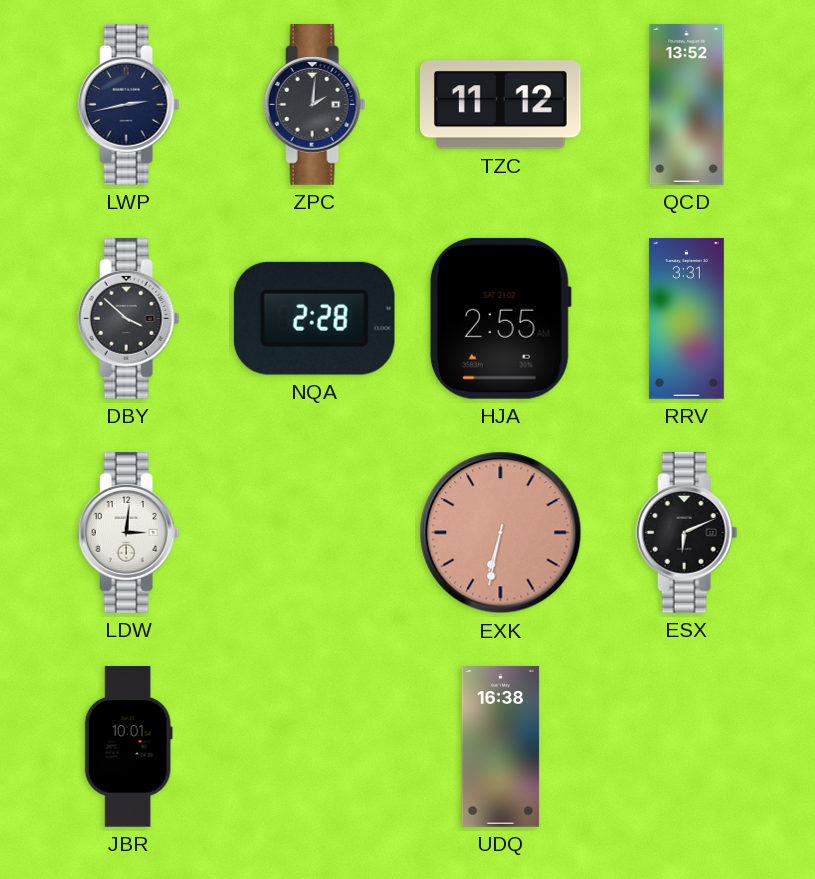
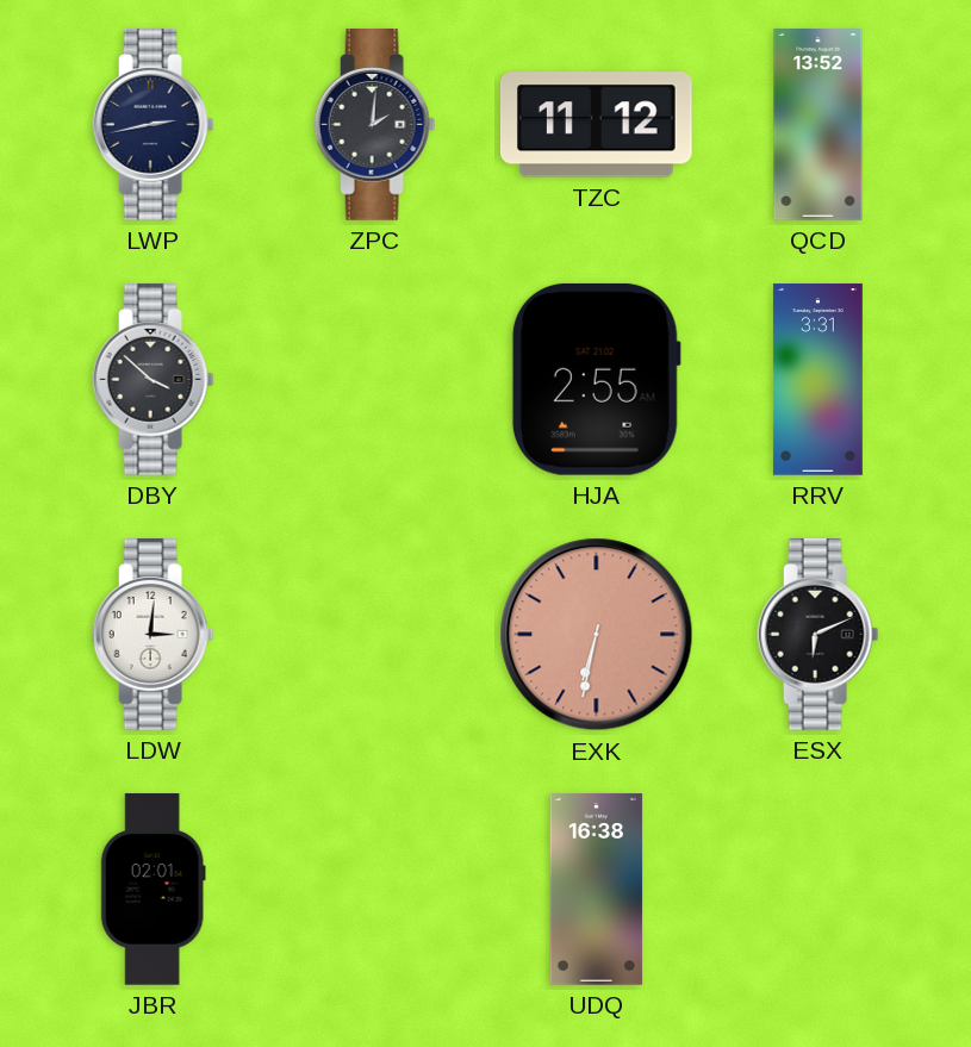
NQA: 2:28 -> none (314, 318)
JBR: 10:01 -> 02:01 (153, 890)
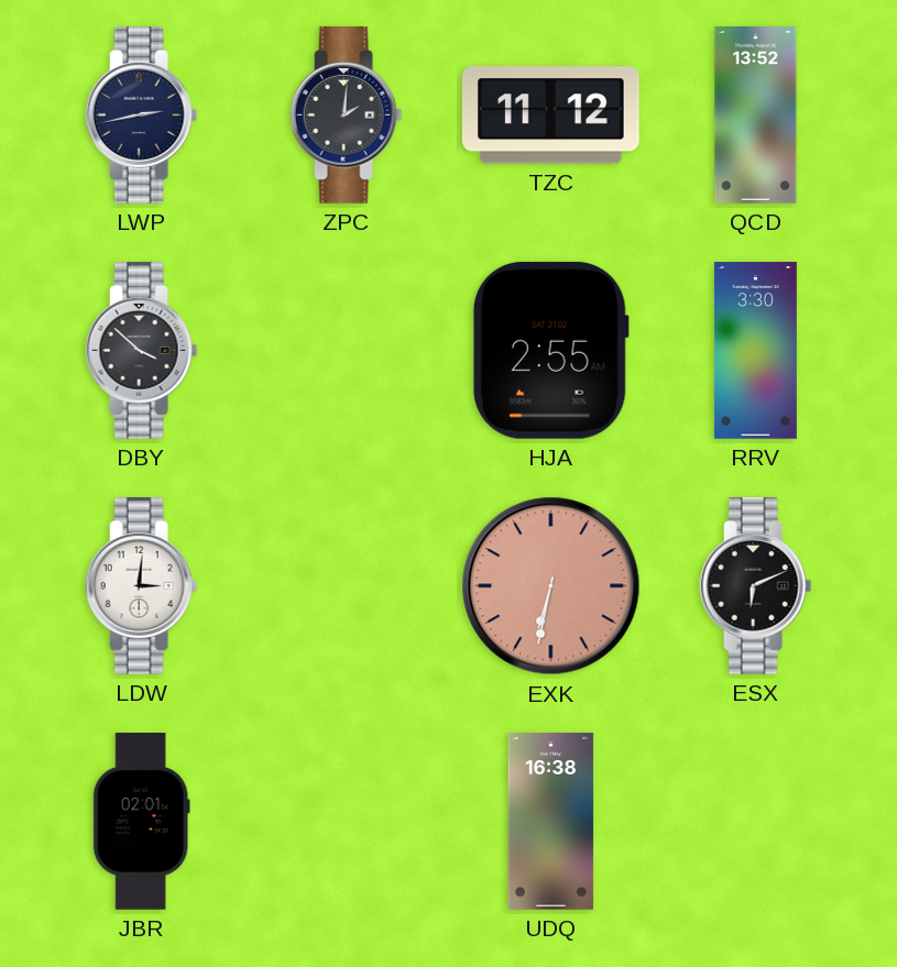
RRV: 3:31 -> 3:30 (755, 351)
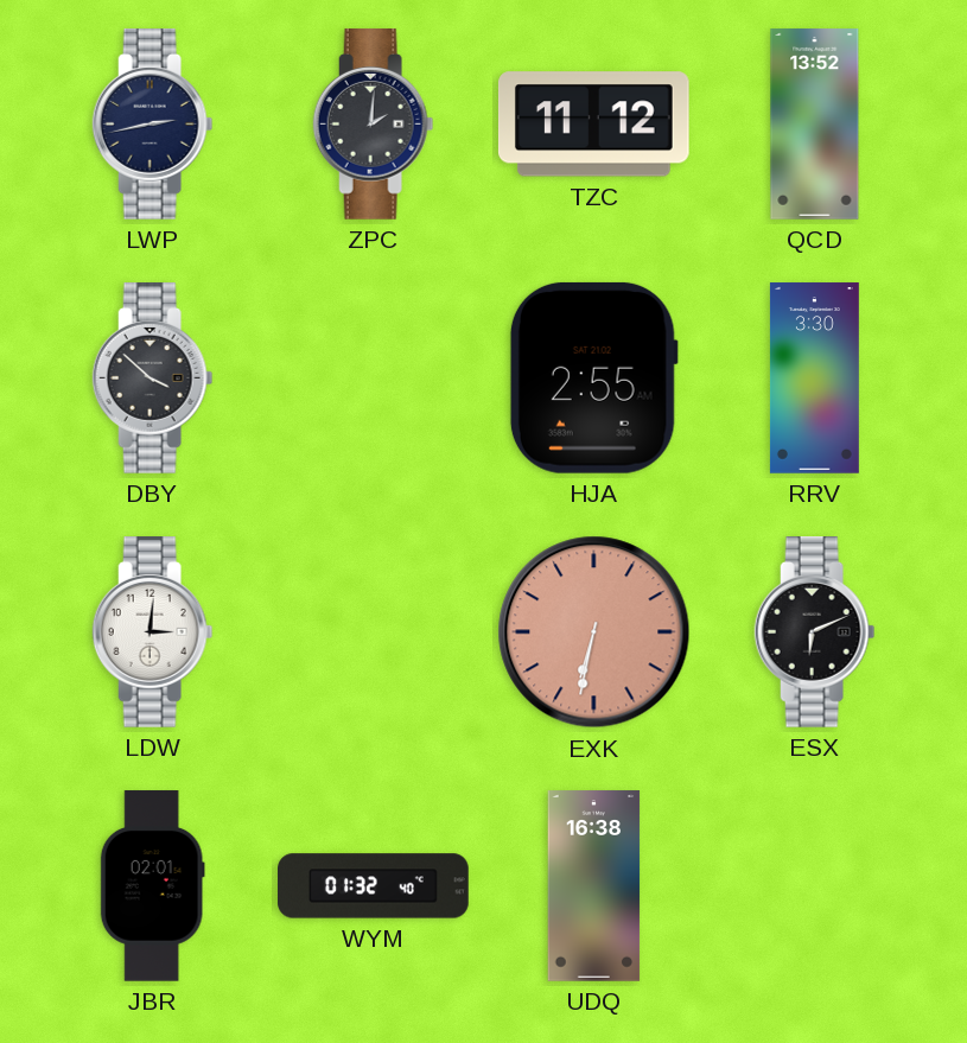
WYM: none -> 01:32 (374, 886)
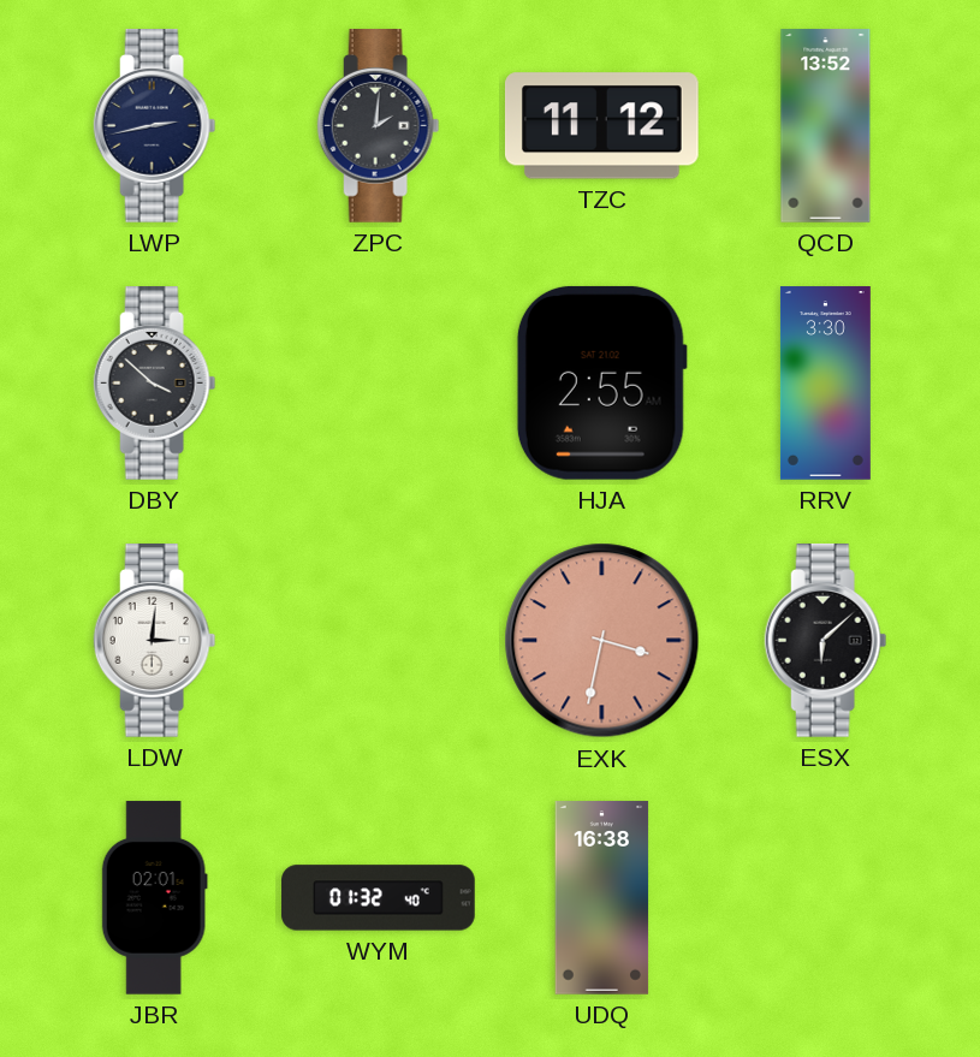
EXK: 6:32 -> 3:32 (602, 641)
ESX: 6:11 -> 6:08 (826, 641)
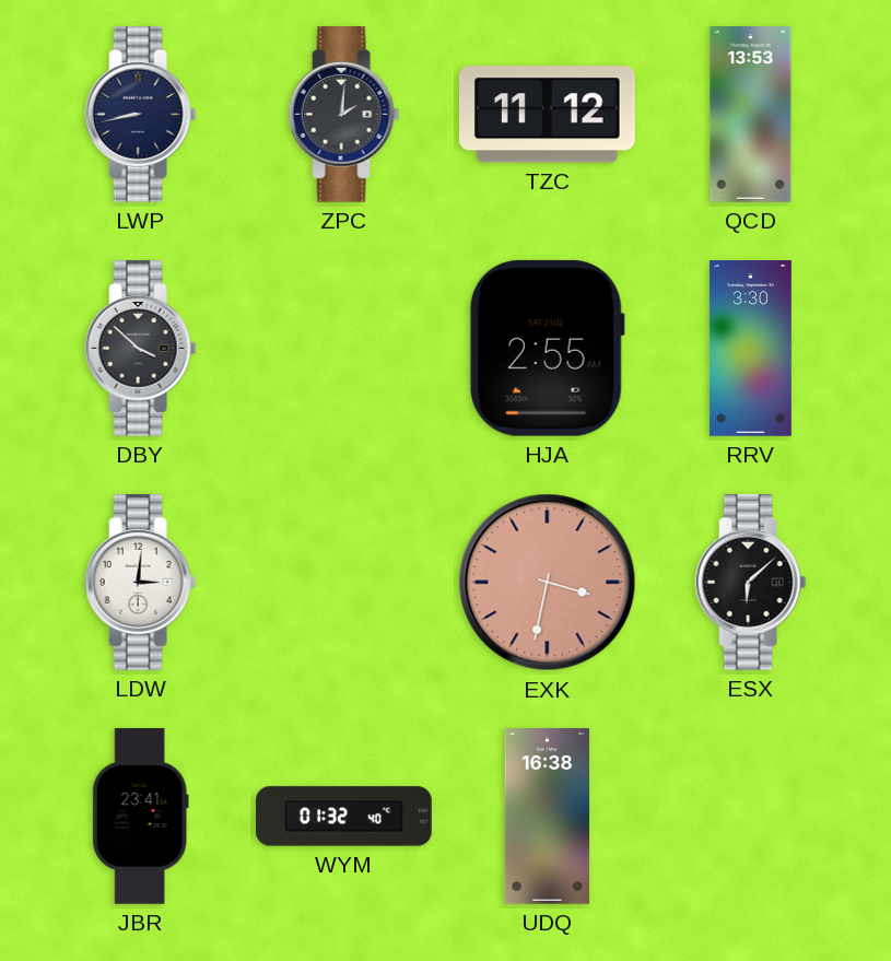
LWP: 2:43 -> 8:43 (141, 115)
QCD: 13:52 -> 13:53 (751, 115)
JBR: 02:01 -> 23:41 (140, 817)
